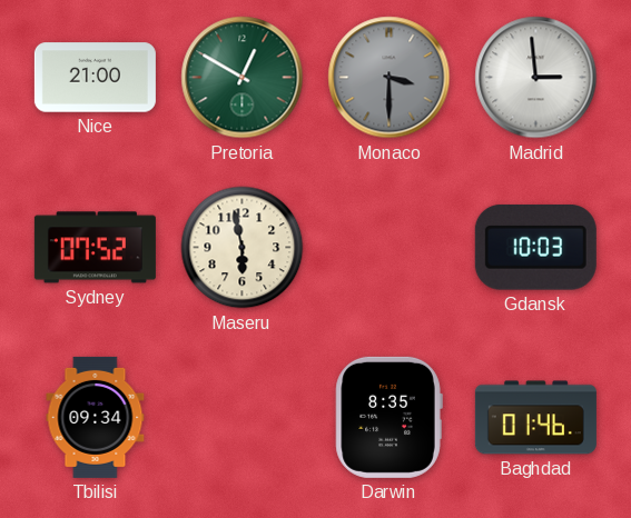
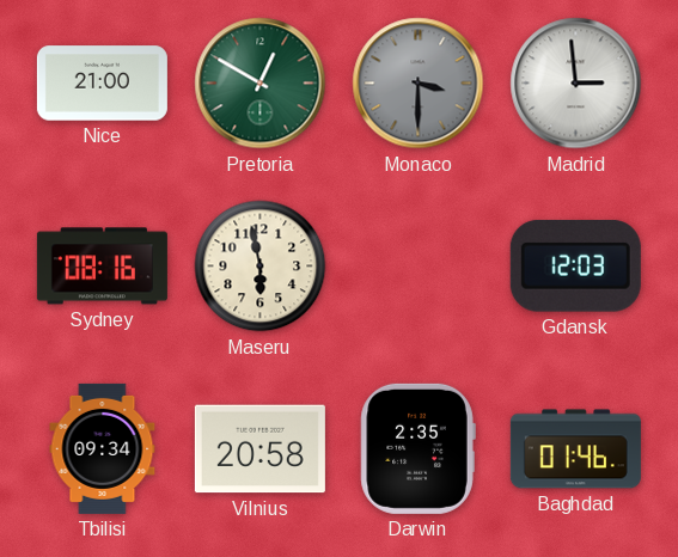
Sydney: 07:52 -> 08:16 (102, 267)
Gdansk: 10:03 -> 12:03 (575, 267)
Vilnius: none -> 20:58 (259, 449)
Darwin: 8:35 -> 2:35 (417, 448)
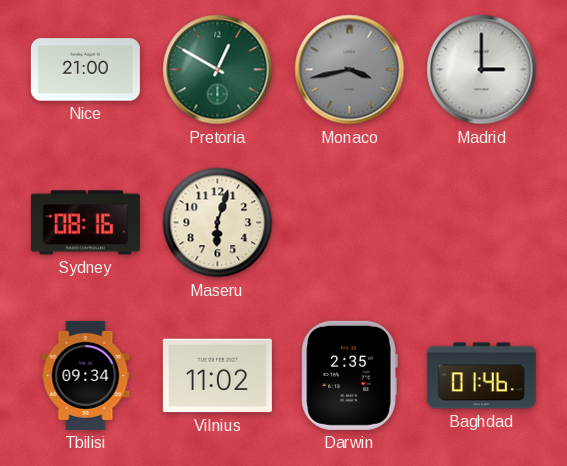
Monaco: 3:30 -> 3:43 (350, 70)
Madrid: 2:59 -> 3:00 (482, 70)
Maseru: 5:58 -> 6:03 (218, 223)
Gdansk: 12:03 -> none (575, 267)
Vilnius: 20:58 -> 11:02 (217, 376)
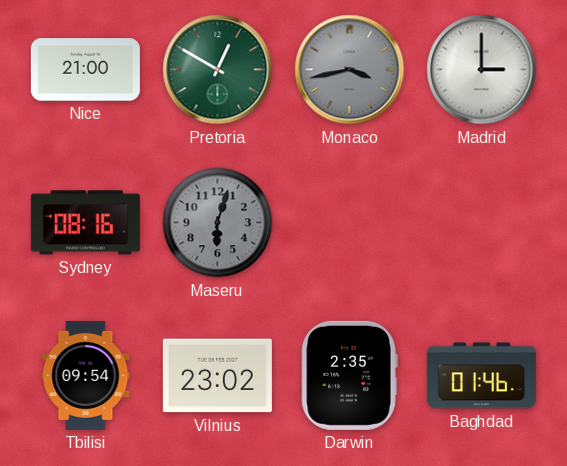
Maseru dial: cream -> grey (218, 223)
Tbilisi: 09:34 -> 09:54 (86, 375)
Vilnius: 11:02 -> 23:02 (217, 376)
